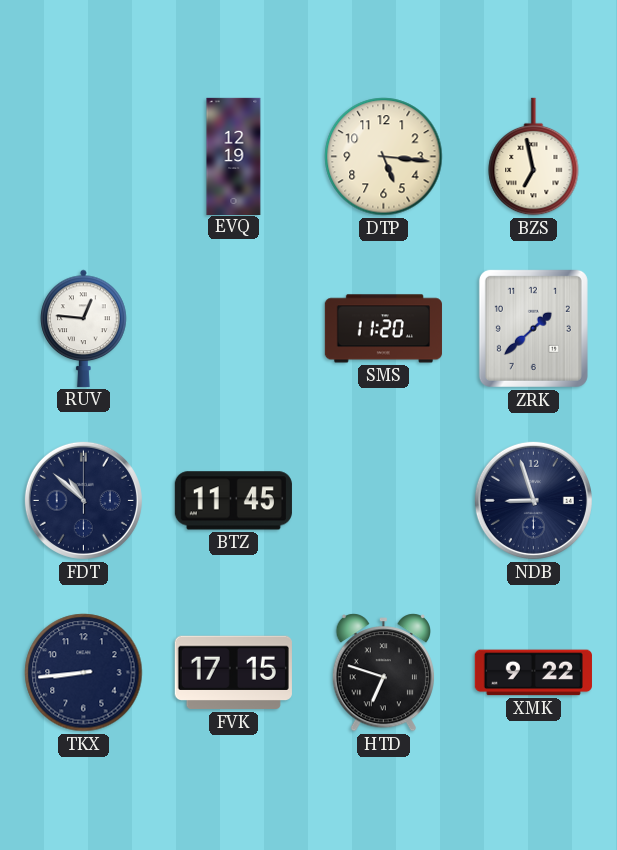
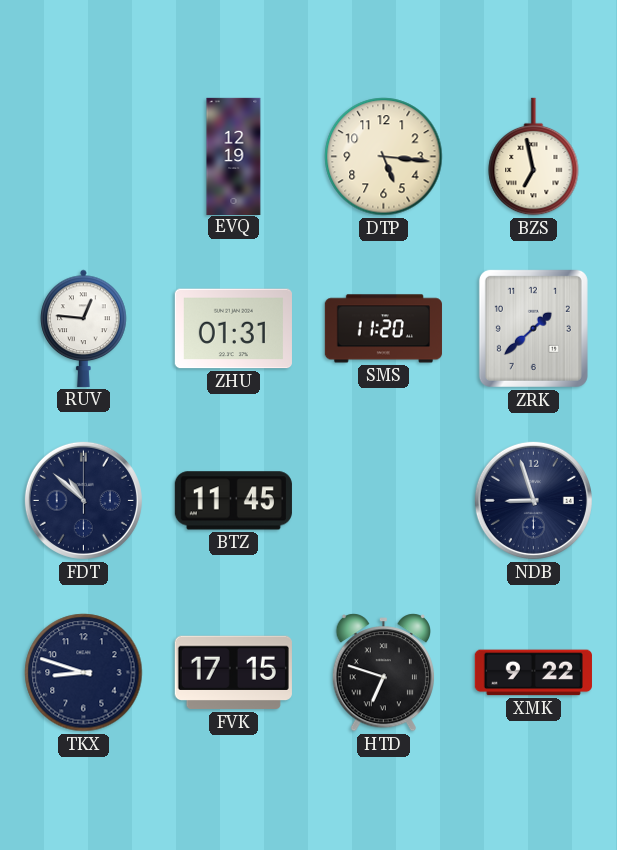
ZHU: none -> 01:31 (233, 329)
TKX: 8:44 -> 8:48 (84, 673)
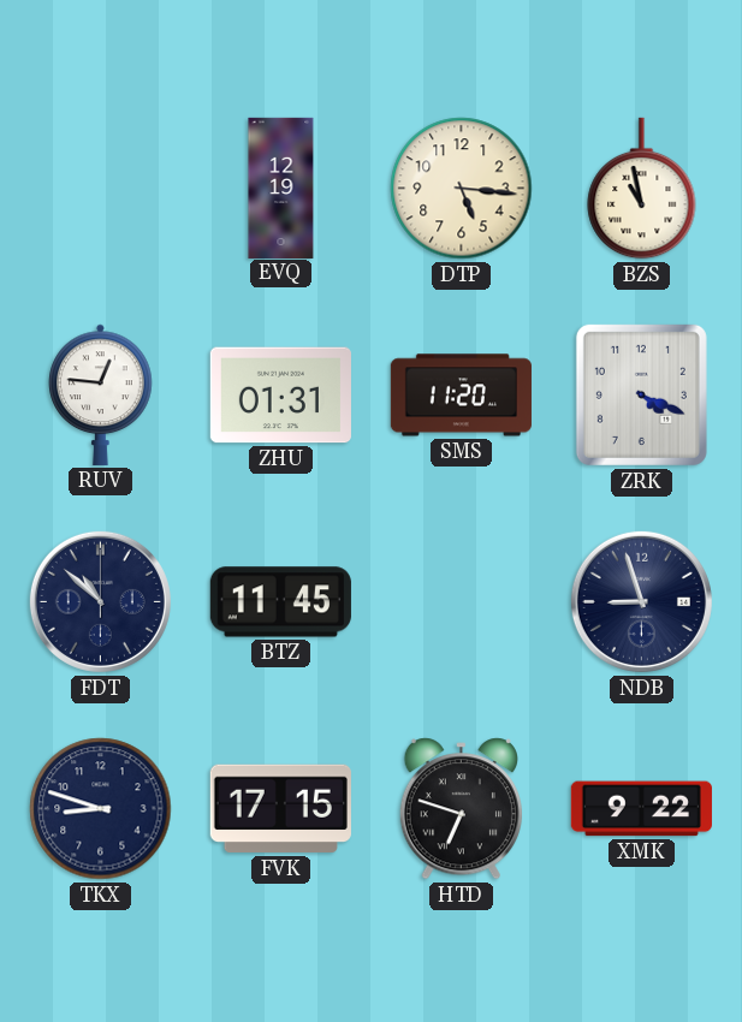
BZS: 6:58 -> 10:58 (642, 189)
ZRK: 1:38 -> 4:19 (641, 394)
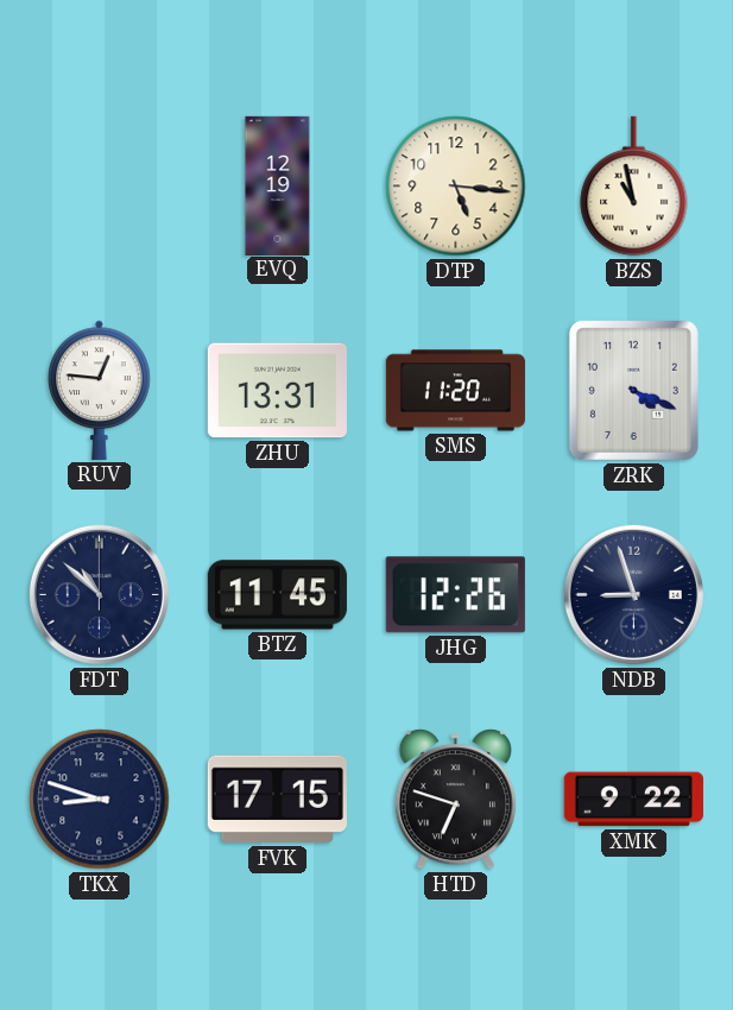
ZHU: 01:31 -> 13:31 (277, 391)
JHG: none -> 12:26 (455, 595)
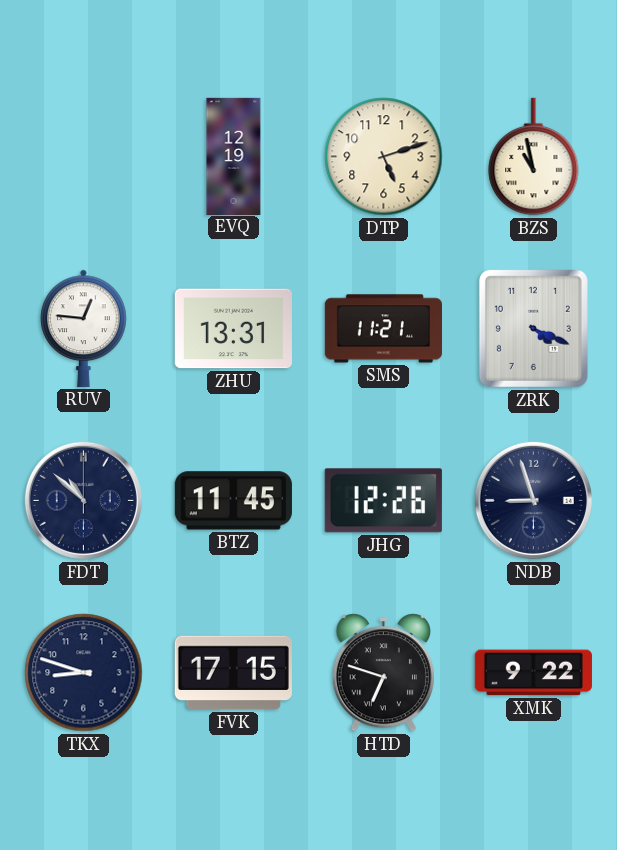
DTP: 5:16 -> 5:12 (384, 157)
SMS: 11:20 -> 11:21 (383, 329)
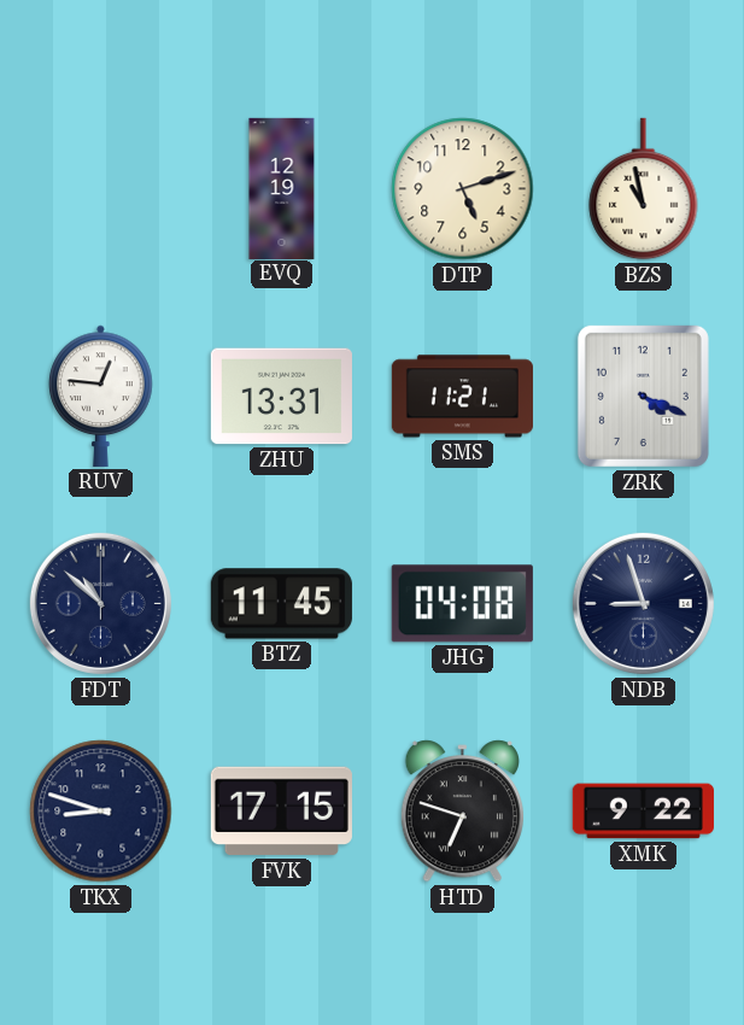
JHG: 12:26 -> 04:08 (462, 604)
